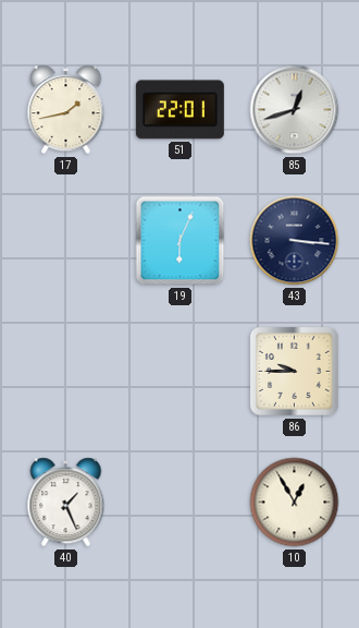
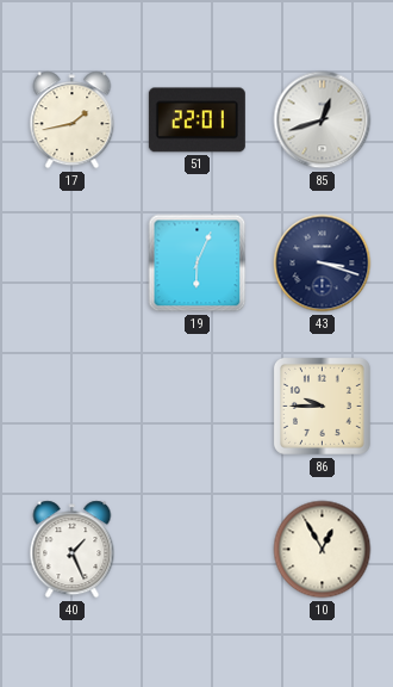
43: 3:16 -> 3:18 (323, 264)
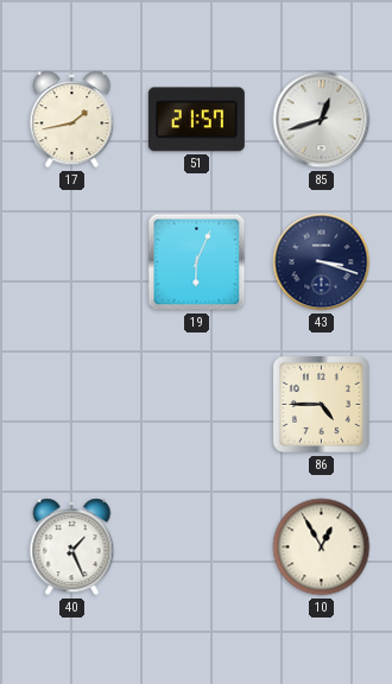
51: 22:01 -> 21:57 (196, 120)
86: 9:45 -> 4:45 (321, 404)
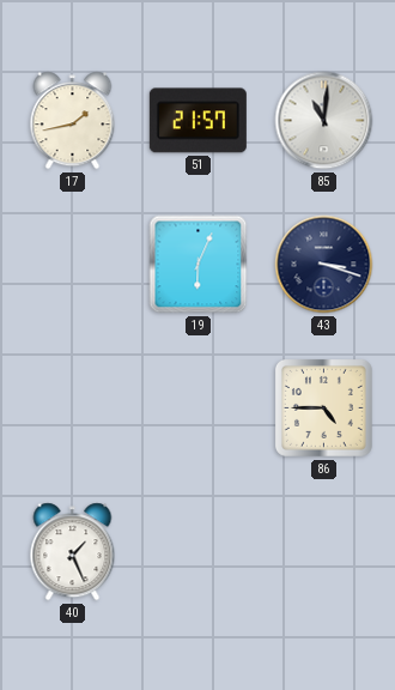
85: 12:42 -> 11:01 (324, 121)
10: 12:55 -> none (322, 547)
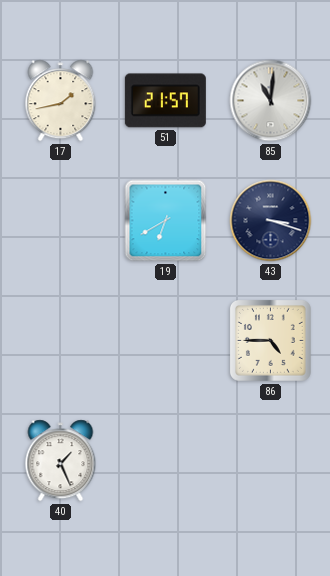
19: 6:04 -> 6:40 (166, 221)
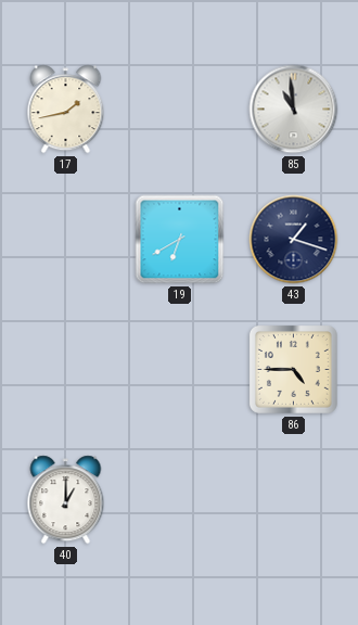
51: 21:57 -> none (165, 101)
85: 11:01 -> 10:59 (294, 110)
43: 3:18 -> 1:18 (294, 240)
40: 1:26 -> 1:00 (66, 500)
